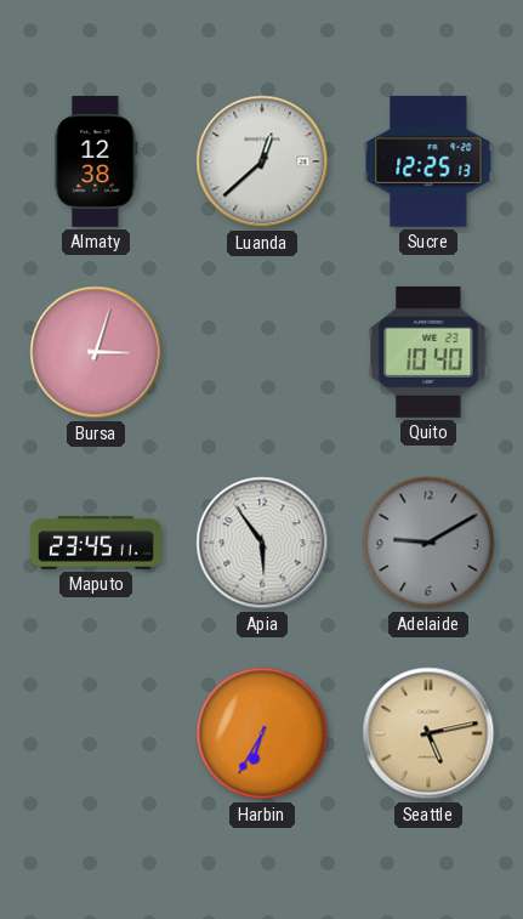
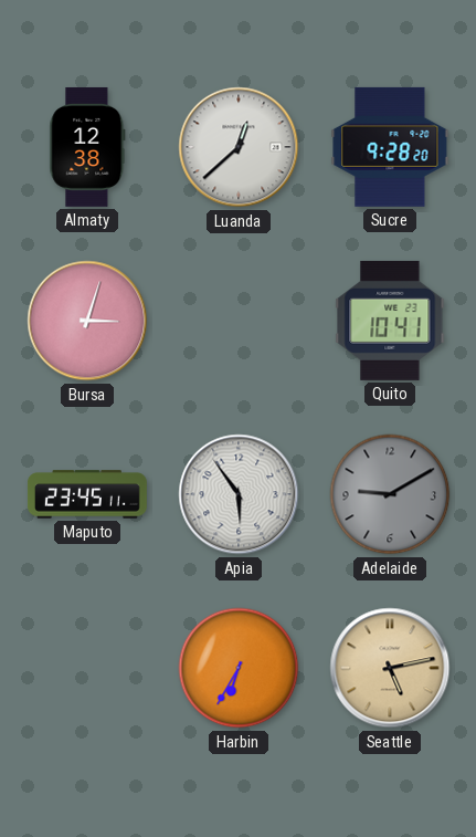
Sucre: 12:25 -> 9:28 (390, 147)
Quito: 10:40 -> 10:41 (390, 321)
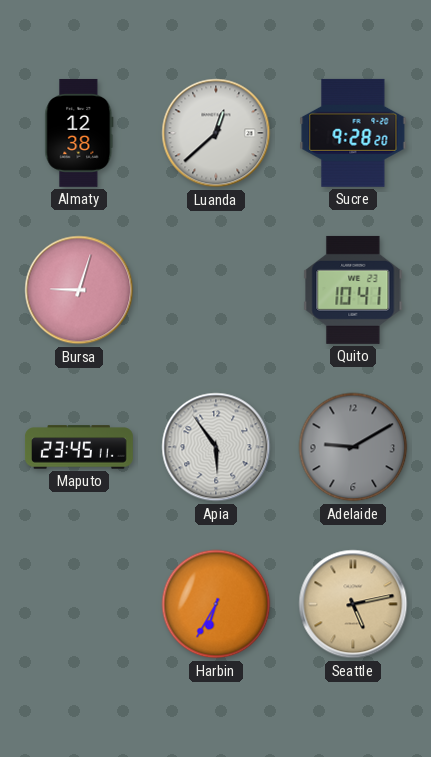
Bursa: 3:03 -> 9:03 (79, 290)
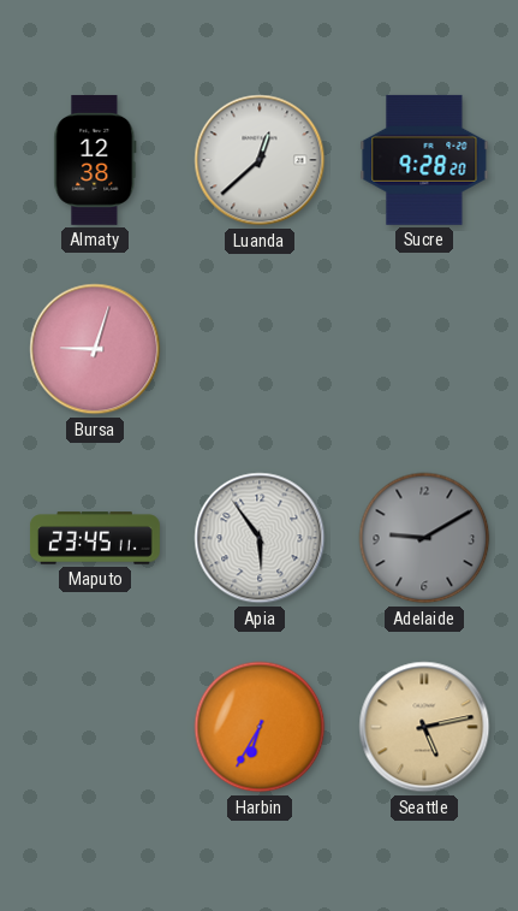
Quito: 10:41 -> none (353, 290)
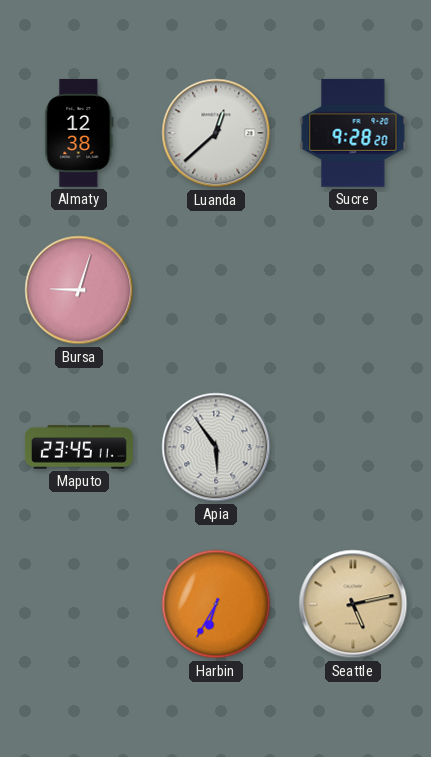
Adelaide: 9:10 -> none (424, 538)
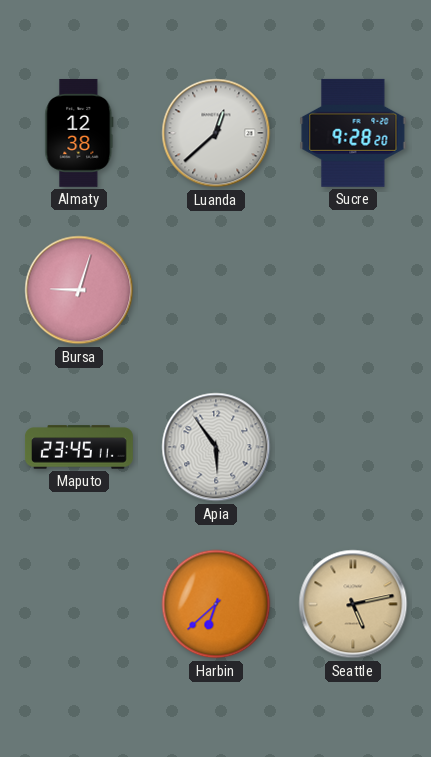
Harbin: 6:35 -> 6:38 (216, 604)
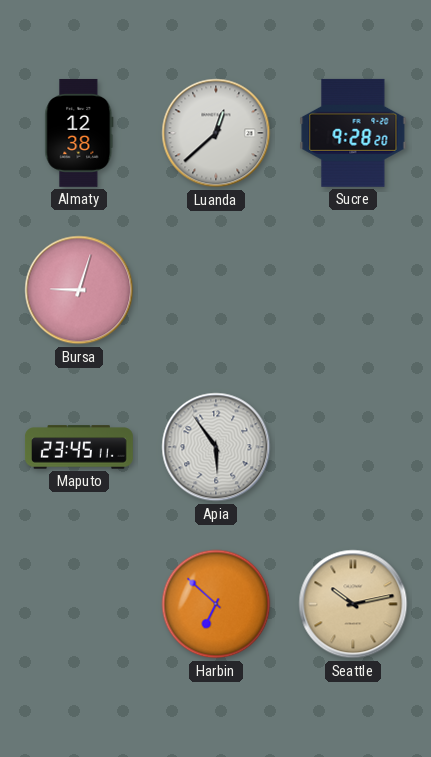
Harbin: 6:38 -> 6:52 (216, 604)
Seattle: 5:13 -> 10:13 (353, 604)
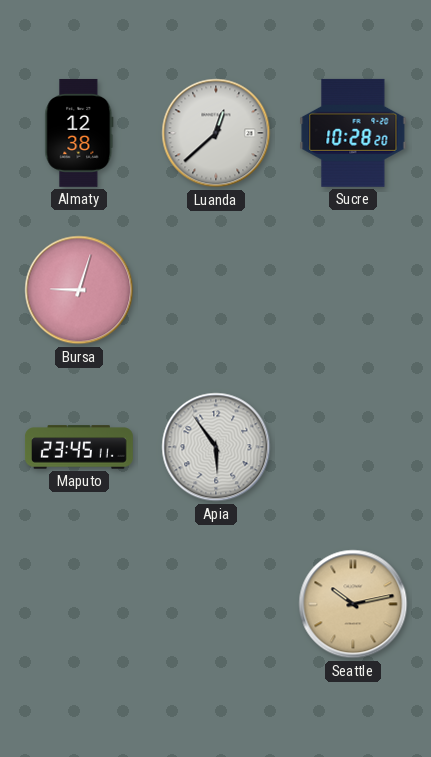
Sucre: 9:28 -> 10:28 (353, 133)
Harbin: 6:52 -> none (216, 604)
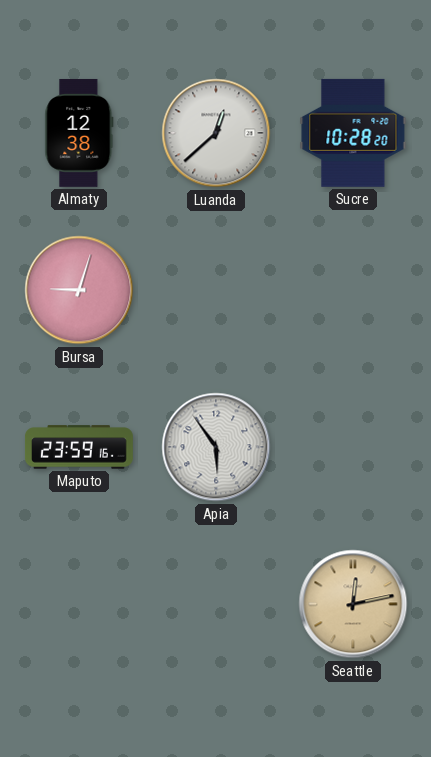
Maputo: 23:45 -> 23:59 (79, 447)
Seattle: 10:13 -> 12:13 (353, 604)
